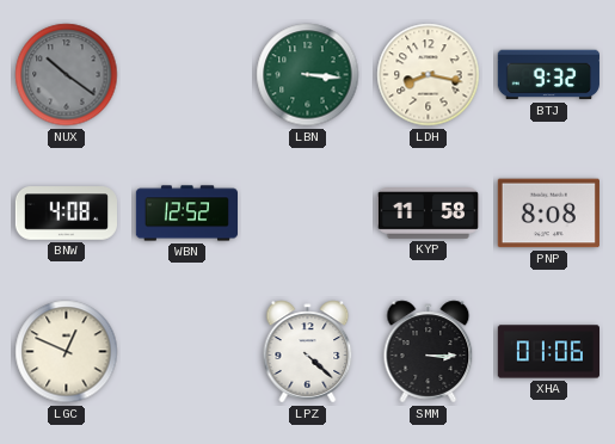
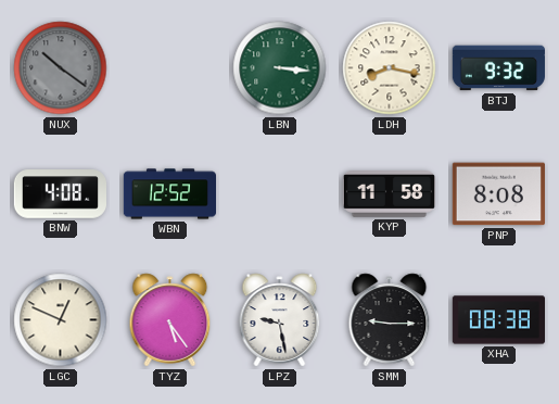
TYZ: none -> 5:24 (170, 320)
LPZ: 4:22 -> 9:28 (280, 320)
SMM: 3:15 -> 9:15 (390, 320)
XHA: 01:06 -> 08:38 (498, 320)
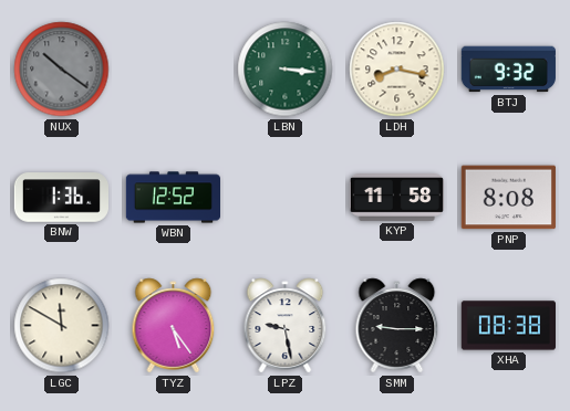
BNW: 4:08 -> 1:36 (61, 198)
LGC: 12:49 -> 11:50 (62, 326)
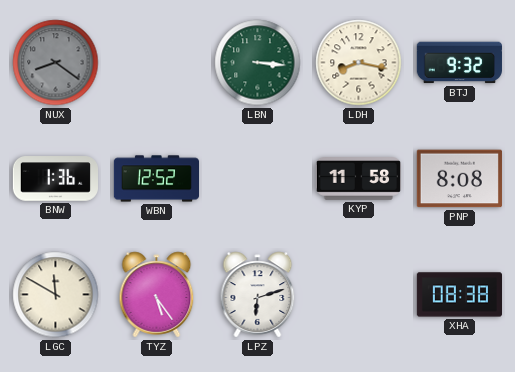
NUX: 10:21 -> 8:21 (56, 63)
LPZ: 9:28 -> 6:12 (258, 295)
SMM: 9:15 -> none (397, 326)
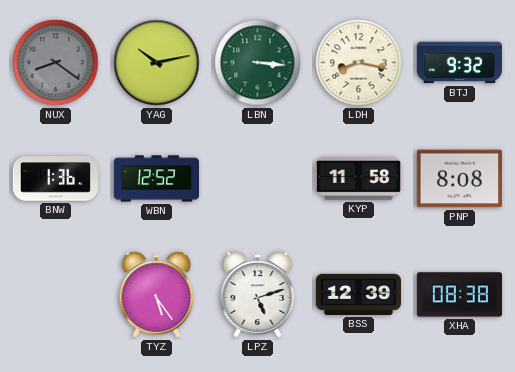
YAG: none -> 10:13 (157, 63)
LGC: 11:50 -> none (56, 295)
LPZ: 6:12 -> 5:12 (258, 295)
BSS: none -> 12:39 (358, 294)
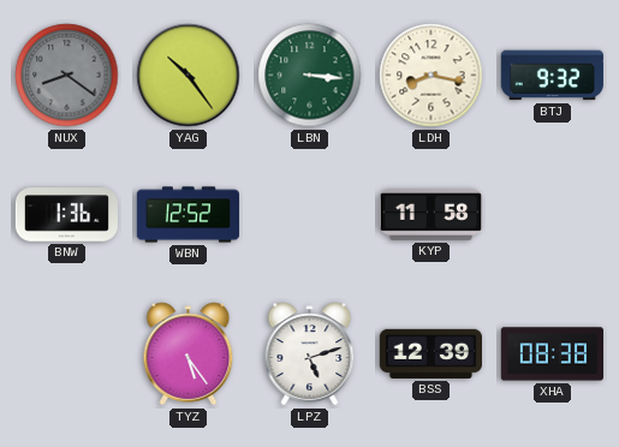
YAG: 10:13 -> 10:24 (189, 76)
PNP: 8:08 -> none (459, 179)
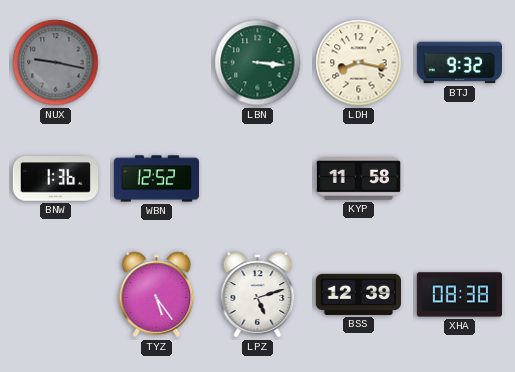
NUX: 8:21 -> 9:17 (56, 63)
YAG: 10:24 -> none (189, 76)
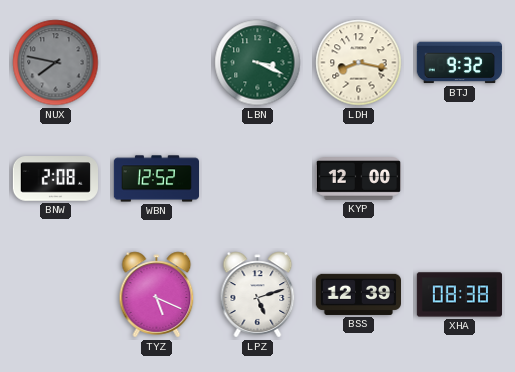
NUX: 9:17 -> 7:47 (56, 63)
LBN: 3:16 -> 3:19 (258, 63)
BNW: 1:36 -> 2:08 (55, 179)
KYP: 11:58 -> 12:00 (358, 179)
TYZ: 5:24 -> 5:19 (157, 295)
